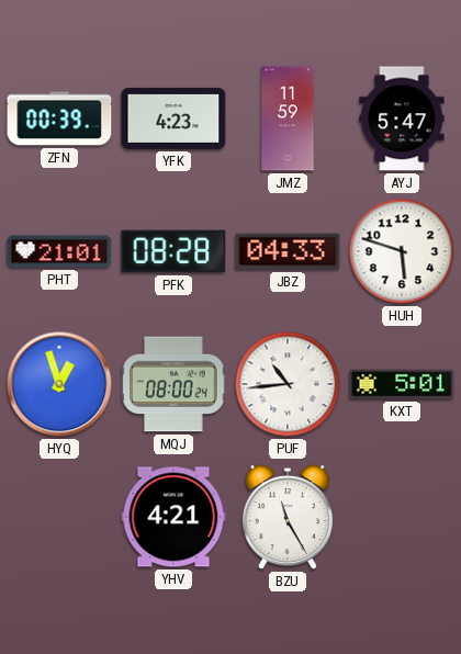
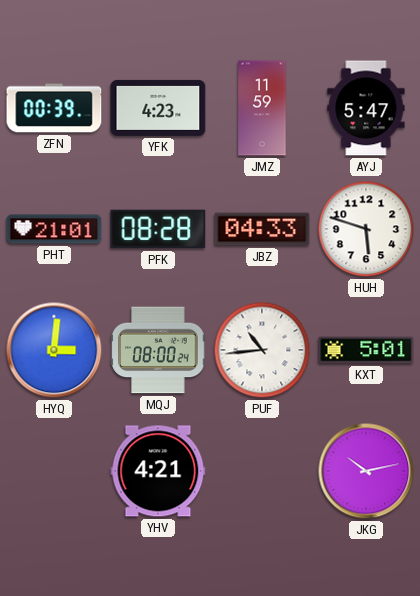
HYQ: 12:57 -> 3:01 (54, 350)
BZU: 11:25 -> none (288, 518)
JKG: none -> 10:13 (366, 471)
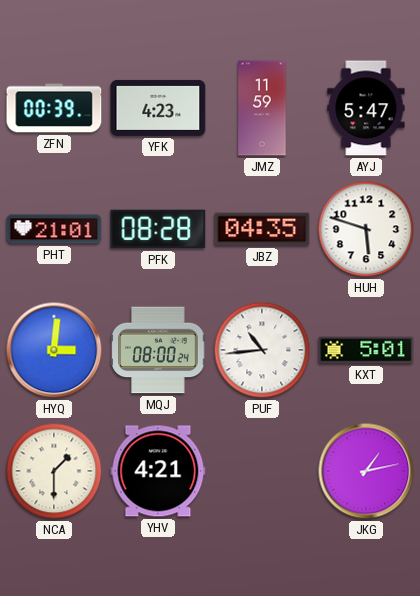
JBZ: 04:33 -> 04:35 (262, 229)
NCA: none -> 1:30 (54, 471)
JKG: 10:13 -> 1:13 (366, 471)
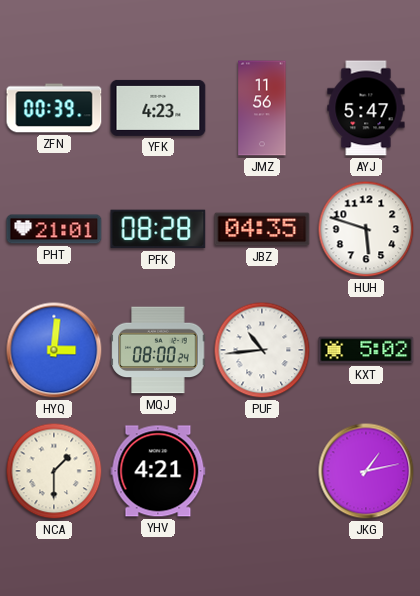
JMZ: 11:59 -> 11:56 (262, 108)
KXT: 5:01 -> 5:02 (366, 350)
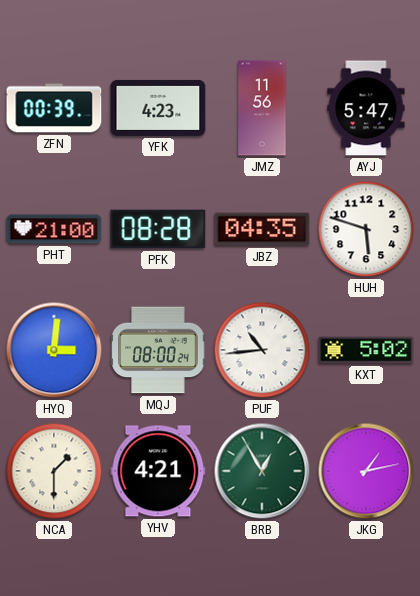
PHT: 21:01 -> 21:00 (54, 229)
BRB: none -> 12:55 (262, 471)
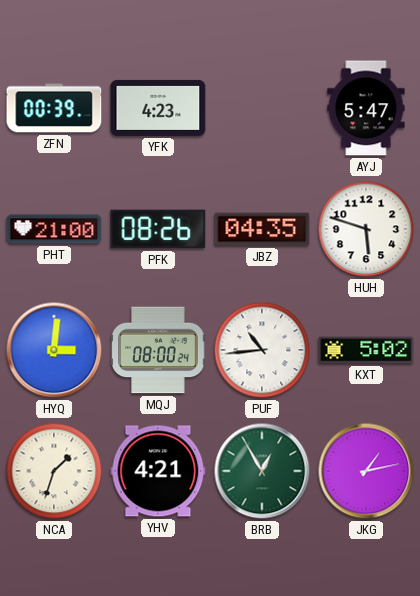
JMZ: 11:56 -> none (262, 108)
PFK: 08:28 -> 08:26 (158, 229)
NCA: 1:30 -> 1:33 (54, 471)
